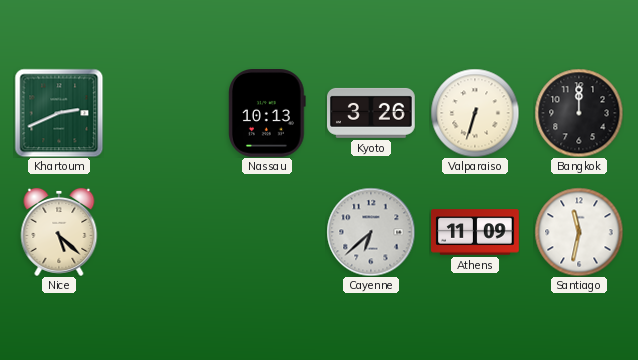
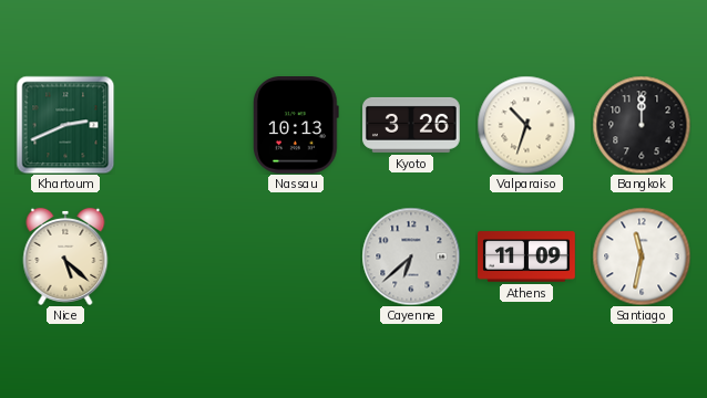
Valparaiso: 6:33 -> 10:33 (526, 125)
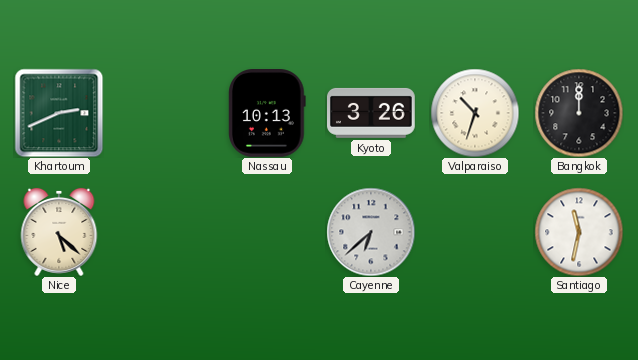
Athens: 11:09 -> none (526, 256)
